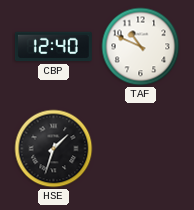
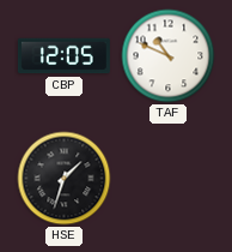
CBP: 12:40 -> 12:05 (63, 56)
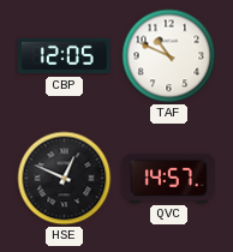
HSE: 1:33 -> 12:49 (65, 179)
QVC: none -> 14:57 (168, 178)
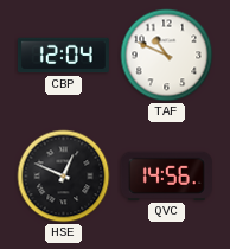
CBP: 12:05 -> 12:04 (63, 56)
QVC: 14:57 -> 14:56 (166, 175)
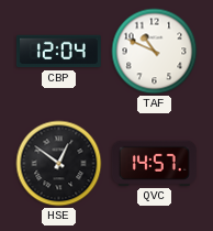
HSE: 12:49 -> 12:51 (59, 164)
QVC: 14:56 -> 14:57 (154, 163)
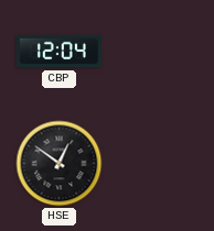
TAF: 10:49 -> none (155, 52)
QVC: 14:57 -> none (154, 163)
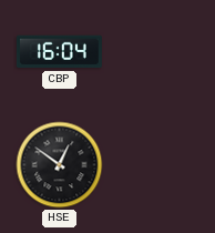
CBP: 12:04 -> 16:04 (59, 52)
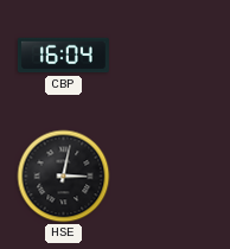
HSE: 12:51 -> 3:02 (64, 177)
